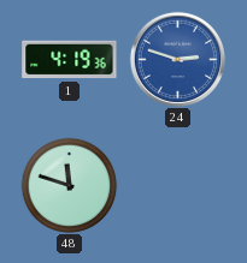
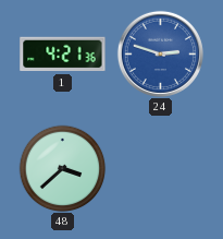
1: 4:19 -> 4:21 (63, 55)
48: 11:48 -> 3:38 (62, 168)
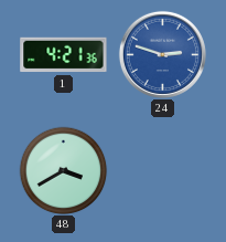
48: 3:38 -> 3:40 (63, 170)
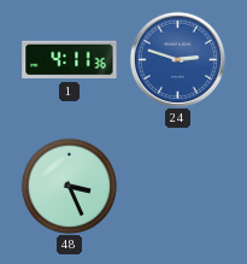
1: 4:21 -> 4:11 (70, 60)
48: 3:40 -> 3:26 (69, 186)
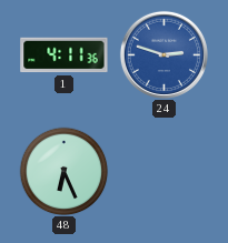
48: 3:26 -> 6:26 (63, 171)
